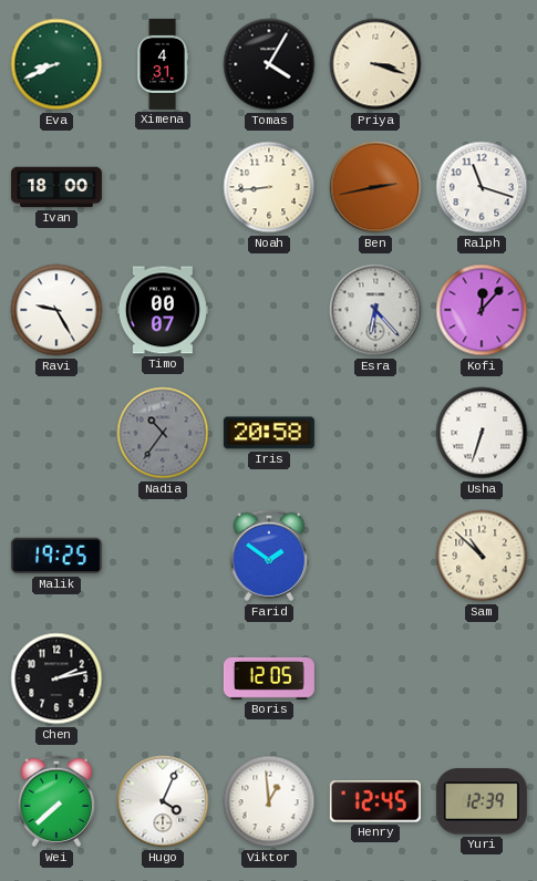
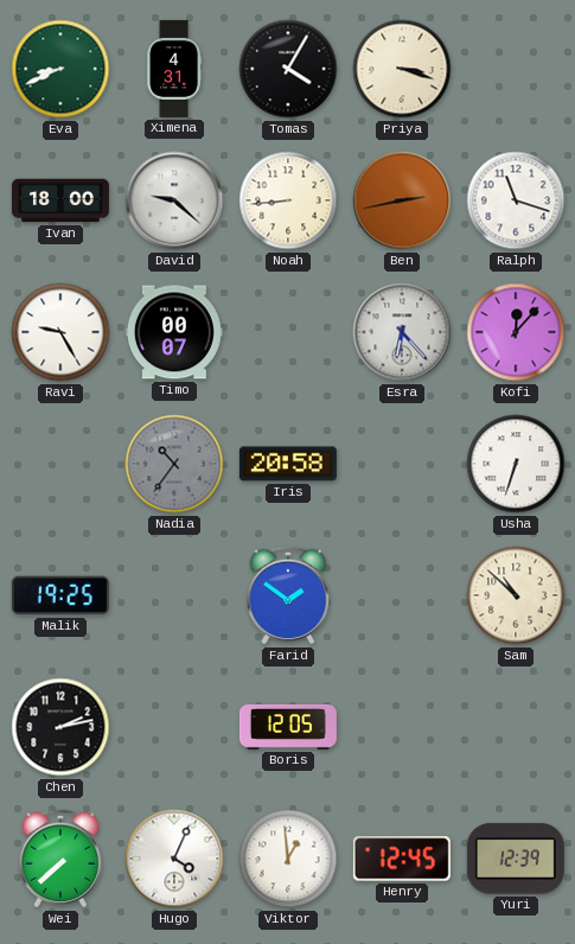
David: none -> 9:22 (174, 200)
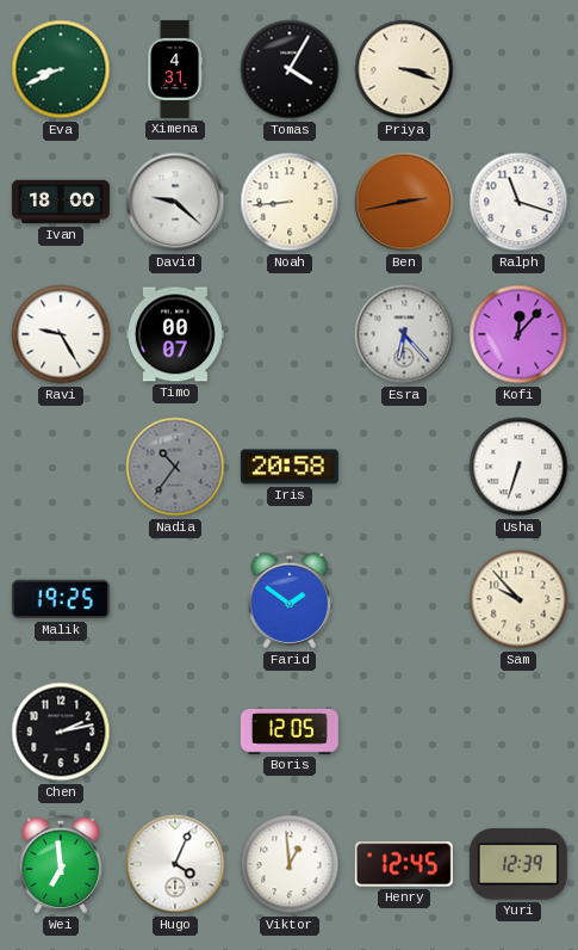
Sam: 10:52 -> 9:53 (518, 599)
Wei: 7:38 -> 6:59 (61, 864)
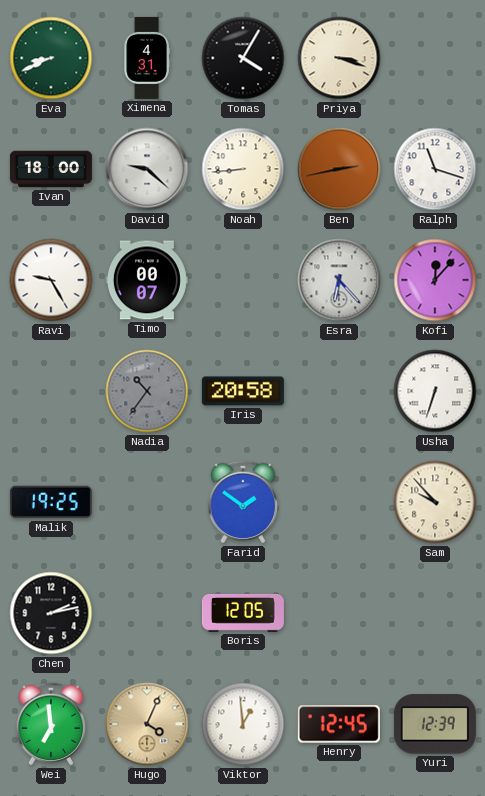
Hugo dial: white -> champagne (147, 724)
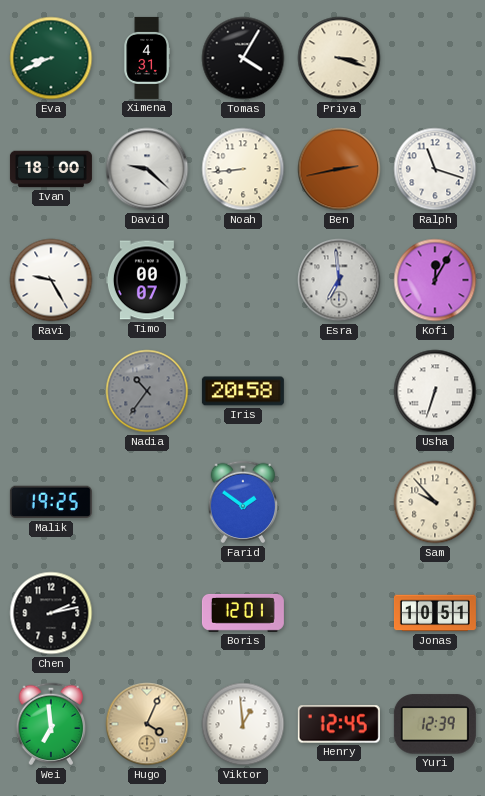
Esra: 6:23 -> 6:59 (339, 280)
Kofi: 12:07 -> 12:05 (435, 280)
Boris: 12:05 -> 12:01 (243, 613)
Jonas: none -> 10:51 (435, 613)
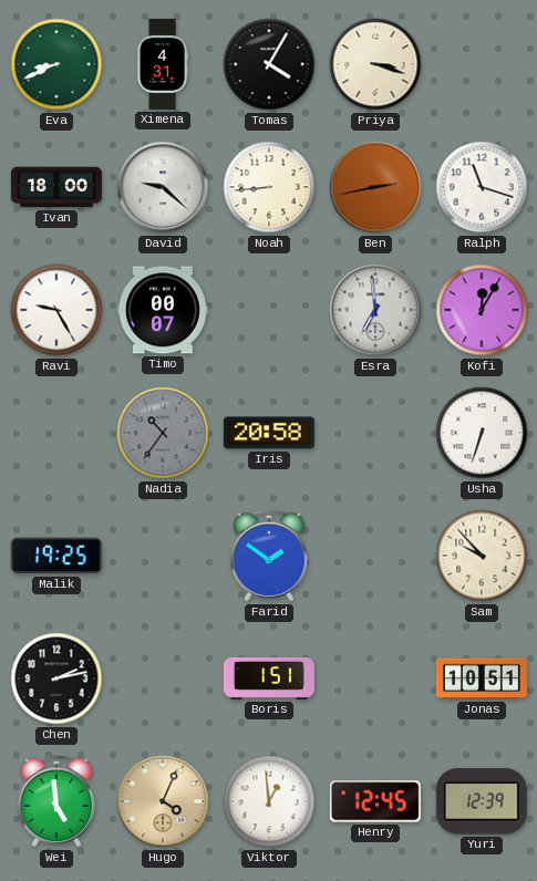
Boris: 12:01 -> 1:51 (269, 678)
Wei: 6:59 -> 4:59 (56, 801)
